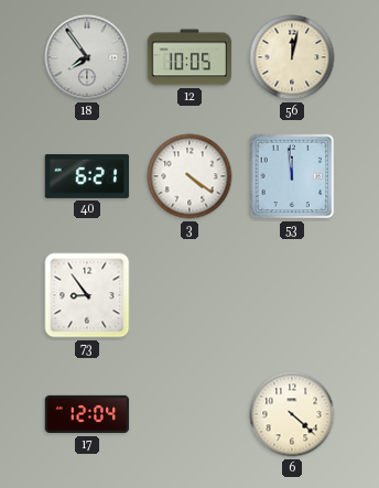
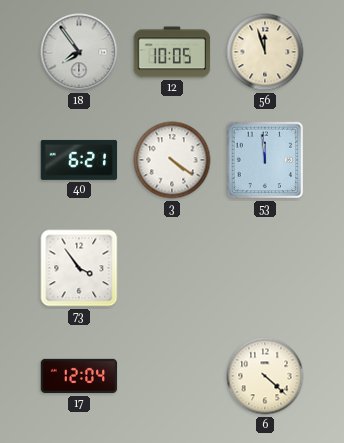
56: 12:02 -> 11:57 (265, 52)
73: 8:54 -> 3:54 (79, 268)
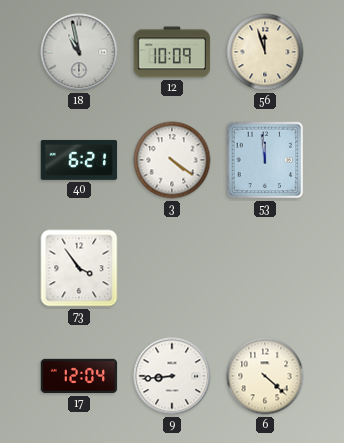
18: 7:54 -> 10:58 (79, 52)
12: 10:05 -> 10:09 (172, 52)
9: none -> 8:44 (172, 376)
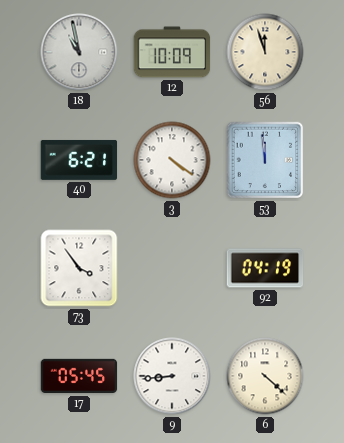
92: none -> 04:19 (265, 268)
17: 12:04 -> 05:45 (79, 376)
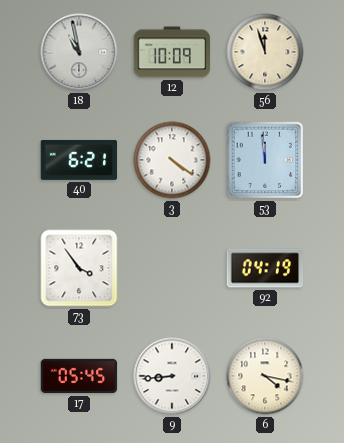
6: 4:22 -> 4:17 (265, 376)
